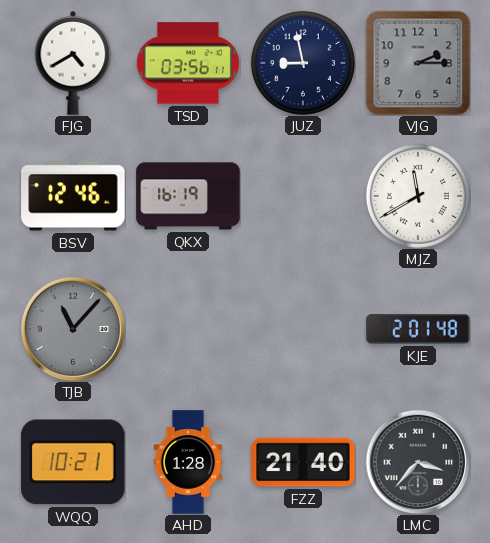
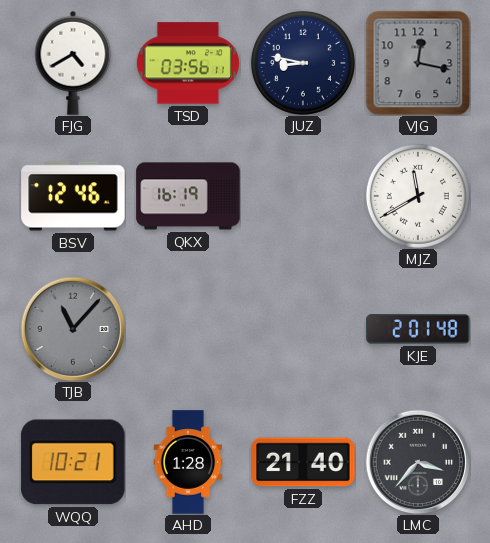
JUZ: 8:58 -> 8:47 (303, 63)
VJG: 2:15 -> 12:17 (418, 63)
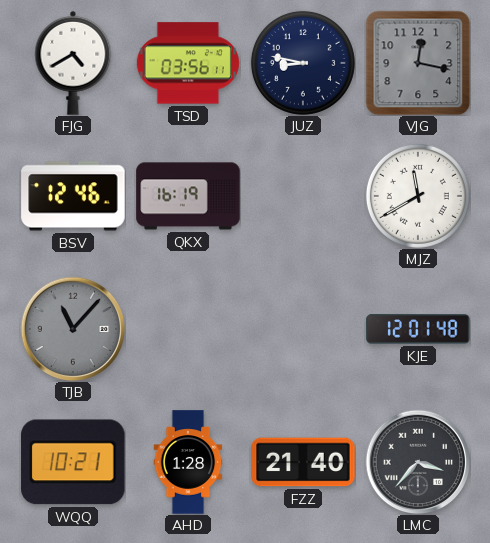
KJE: 2:01 -> 12:01 (418, 329)
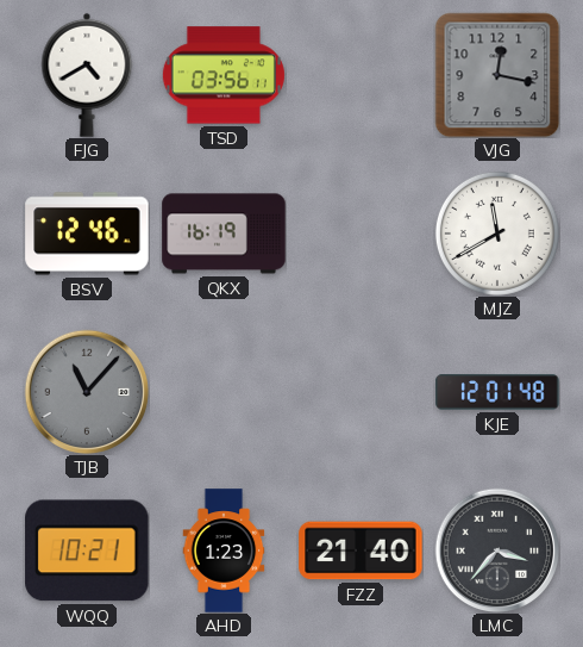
JUZ: 8:47 -> none (303, 63)
AHD: 1:28 -> 1:23 (224, 550)
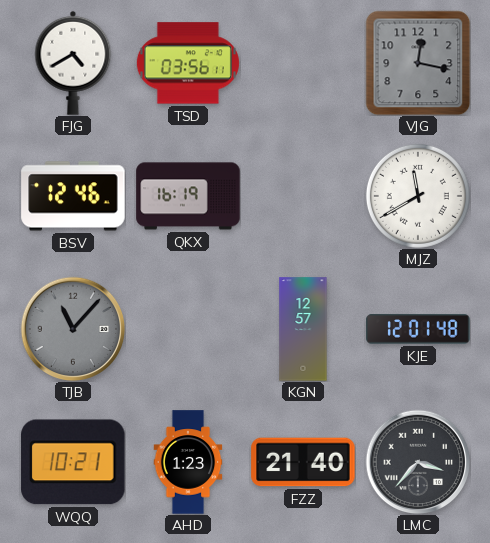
KGN: none -> 12:57 (303, 329)
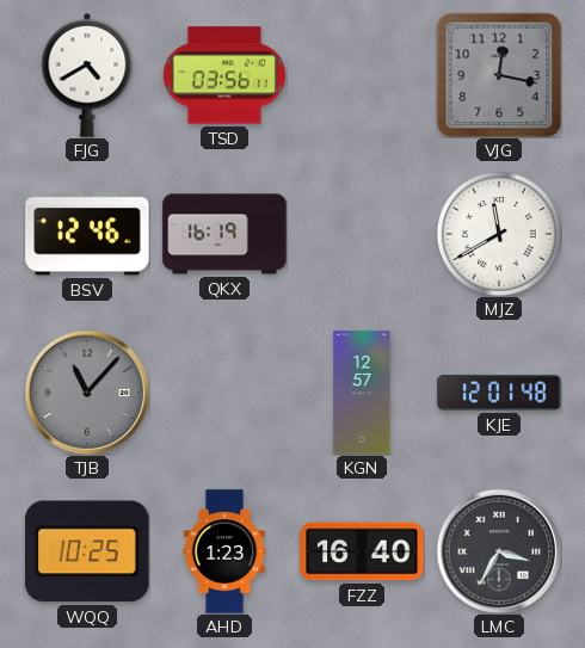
WQQ: 10:21 -> 10:25 (87, 551)
FZZ: 21:40 -> 16:40 (362, 551)
LMC: 3:37 -> 3:35 (499, 551)
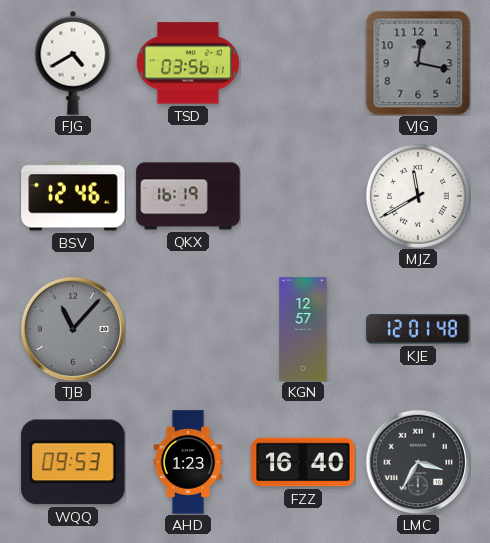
WQQ: 10:25 -> 09:53 (73, 462)
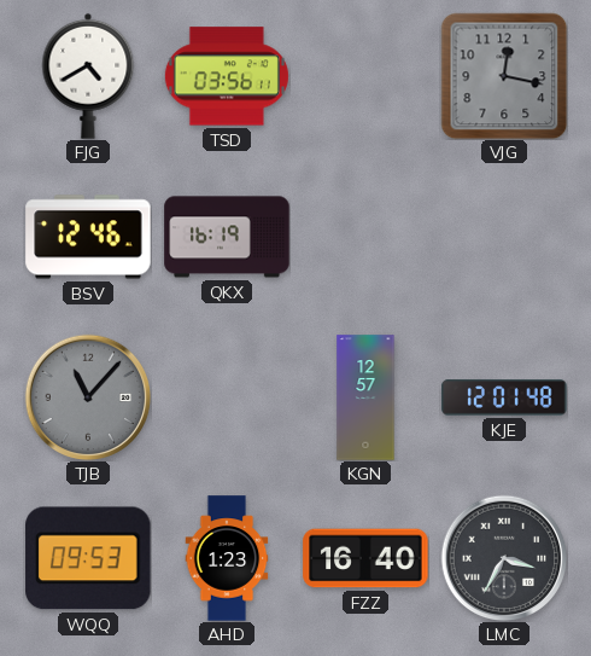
MJZ: 11:40 -> none (418, 196)
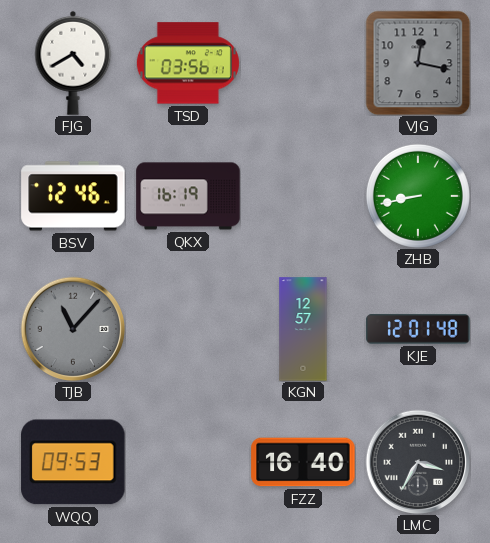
ZHB: none -> 8:43 (418, 196)
AHD: 1:23 -> none (227, 558)
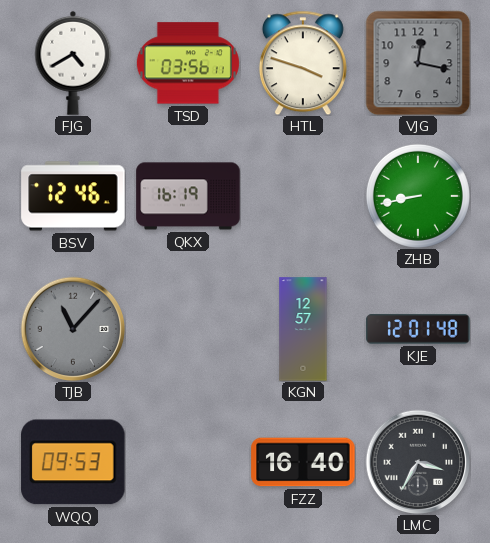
HTL: none -> 3:48 (303, 63)
